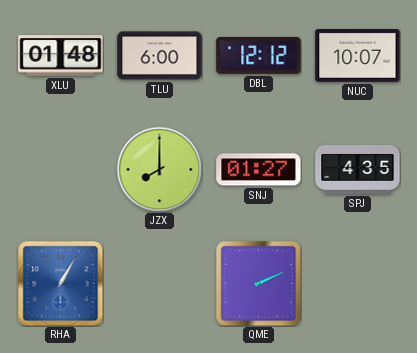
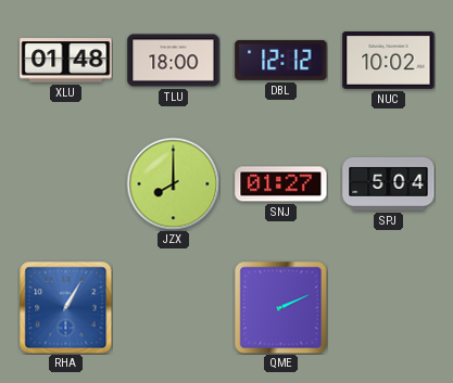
TLU: 6:00 -> 18:00 (174, 61)
NUC: 10:07 -> 10:02 (389, 61)
SPJ: 4:35 -> 5:04 (389, 183)
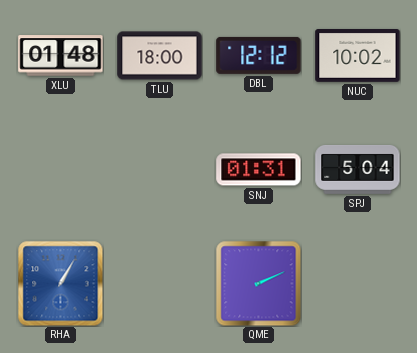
JZX: 8:00 -> none (173, 183)
SNJ: 01:27 -> 01:31 (259, 170)
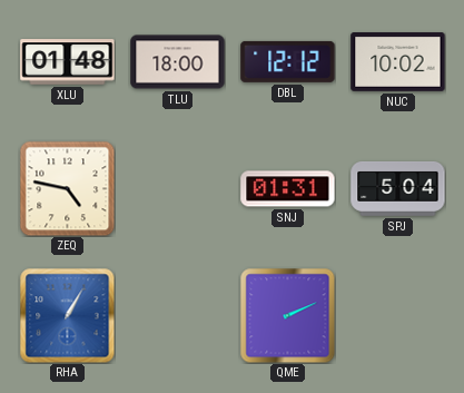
ZEQ: none -> 4:47 (67, 188)
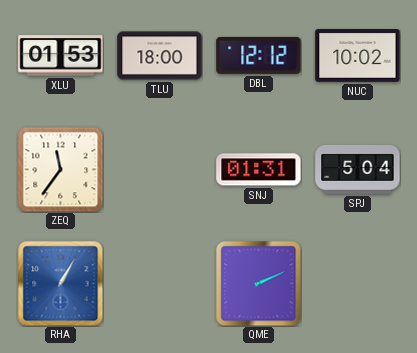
XLU: 01:48 -> 01:53 (61, 56)
ZEQ: 4:47 -> 11:36 (60, 169)
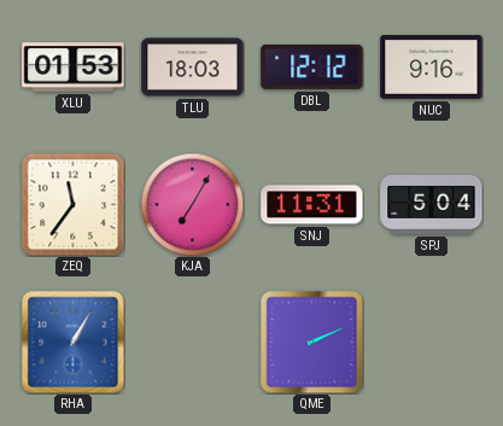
TLU: 18:00 -> 18:03 (193, 68)
NUC: 10:02 -> 9:16 (432, 68)
KJA: none -> 7:05 (192, 204)
SNJ: 01:31 -> 11:31 (312, 205)
